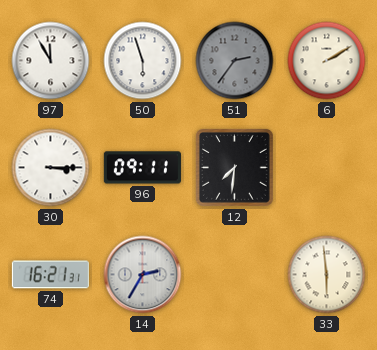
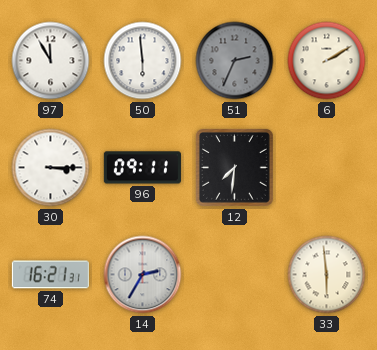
50: 5:57 -> 5:59 (143, 61)
51: 2:36 -> 2:34 (235, 61)
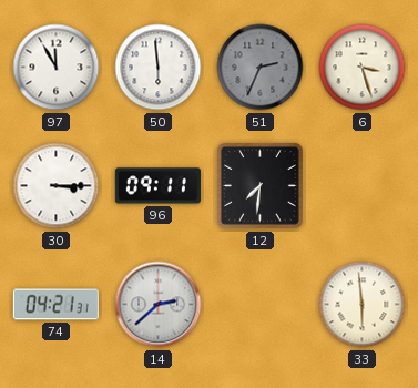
6: 2:10 -> 3:27 (363, 68)
74: 16:21 -> 04:21 (55, 305)
14: 2:35 -> 2:38 (159, 305)
